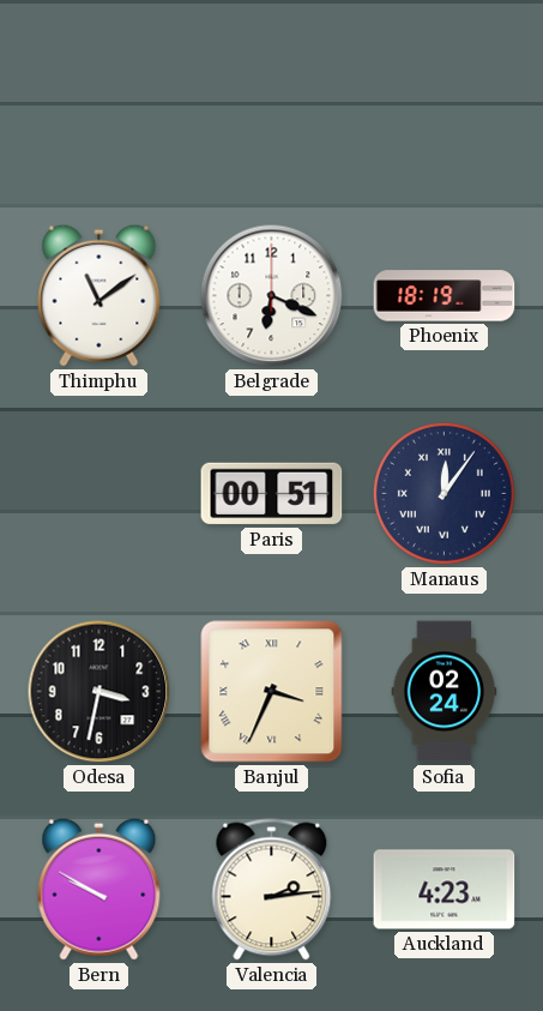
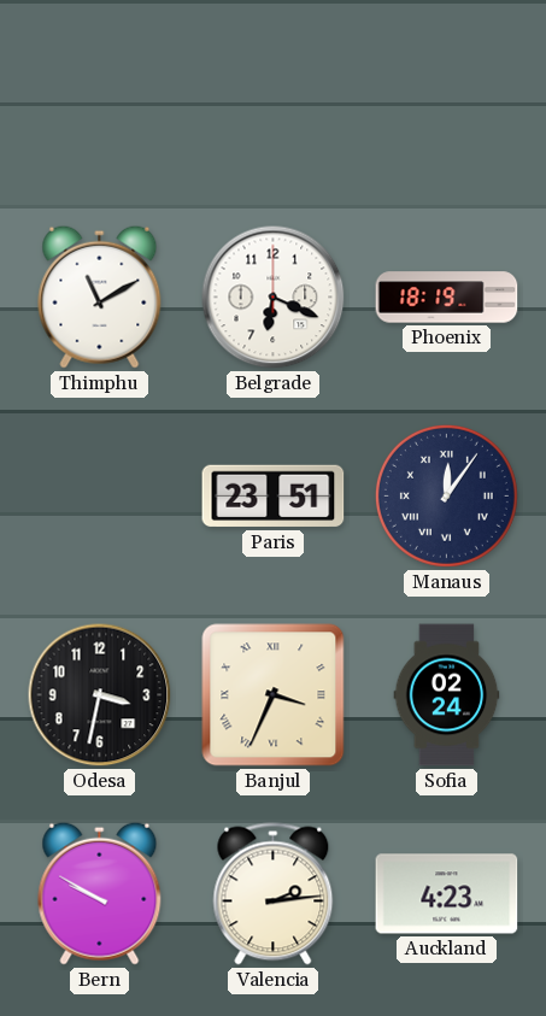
Thimphu: 11:09 -> 11:10 (100, 296)
Paris: 00:51 -> 23:51 (274, 497)
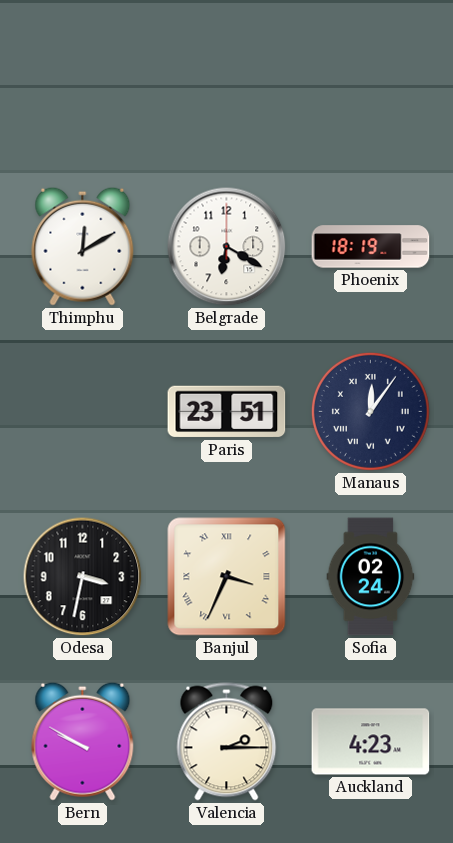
Thimphu: 11:10 -> 12:10 (83, 246)
Belgrade: 6:19 -> 6:20 (227, 247)
Valencia: 2:14 -> 2:15 (227, 742)
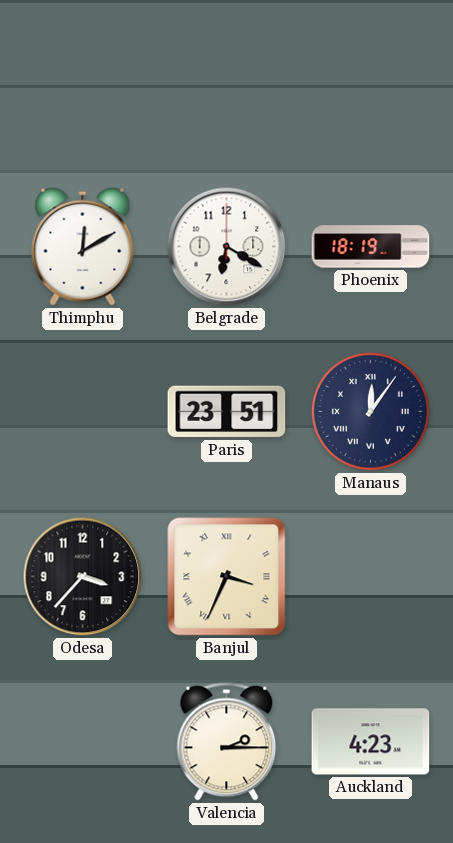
Odesa: 3:32 -> 3:37 (83, 577)
Sofia: 02:24 -> none (371, 577)
Bern: 9:50 -> none (83, 741)
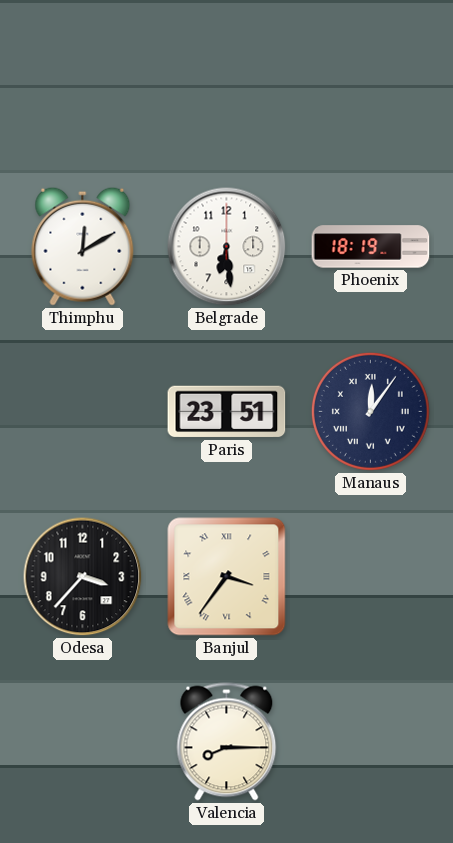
Belgrade: 6:20 -> 6:29 (227, 247)
Banjul: 3:34 -> 3:36 (227, 577)
Valencia: 2:15 -> 8:15 (227, 742)
Auckland: 4:23 -> none (371, 742)
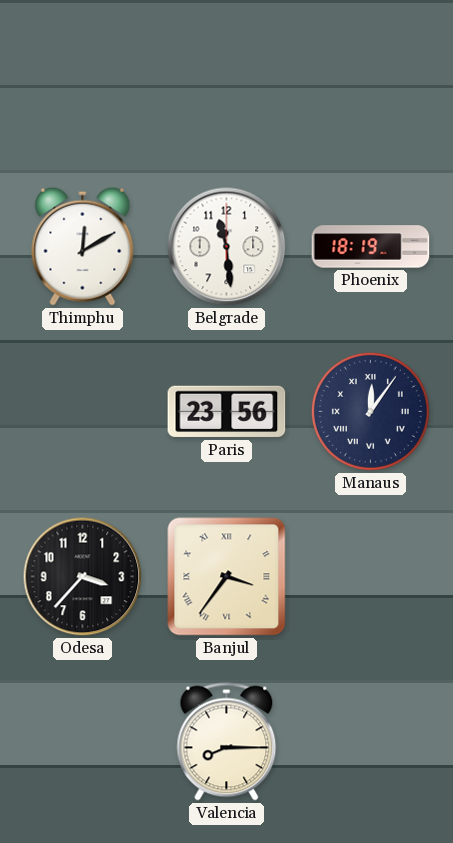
Belgrade: 6:29 -> 11:29 (227, 247)
Paris: 23:51 -> 23:56 (227, 412)
